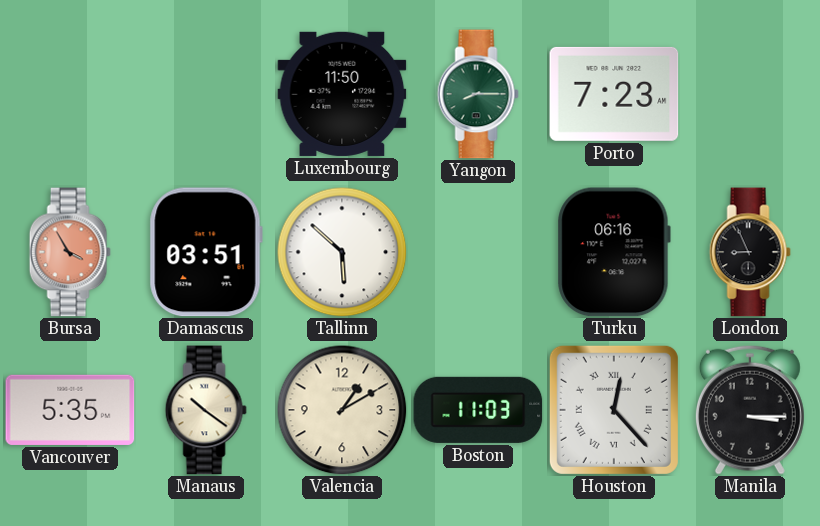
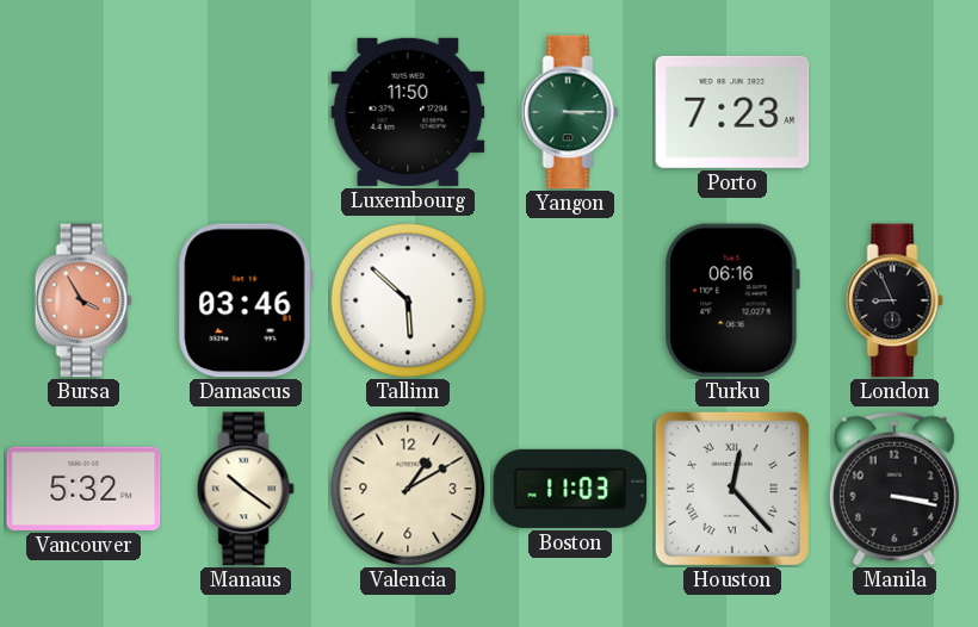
Yangon: 8:15 -> 3:15 (570, 112)
Damascus: 03:51 -> 03:46 (246, 300)
Vancouver: 5:35 -> 5:32 (83, 489)
Manila: 3:15 -> 3:17 (895, 489)
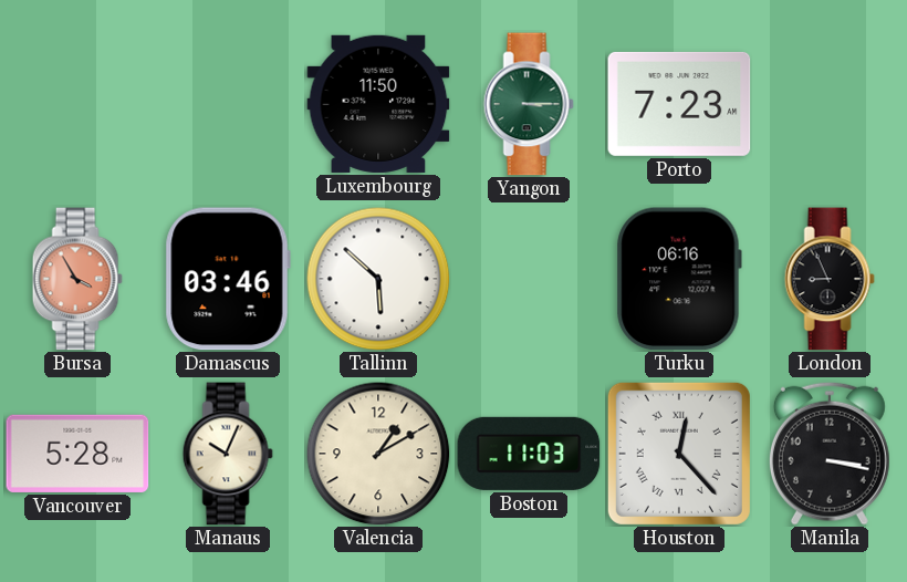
Vancouver: 5:32 -> 5:28 (77, 454)
Manaus: 10:21 -> 10:04 (228, 454)
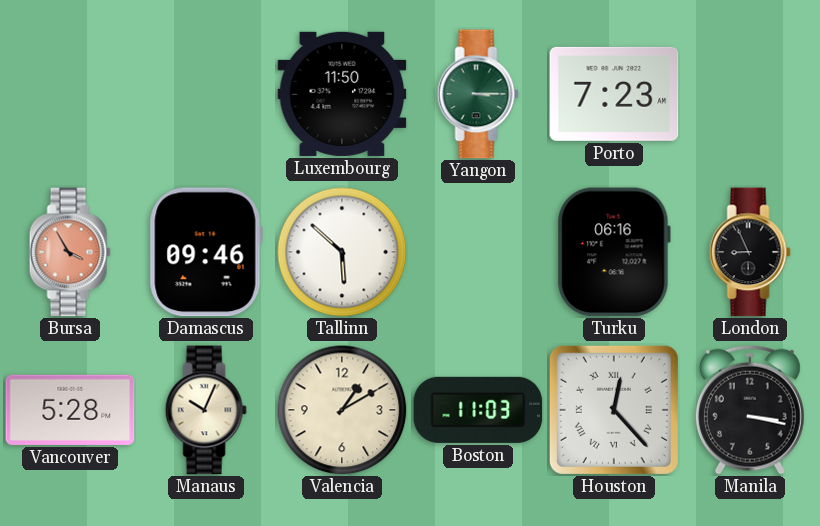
Damascus: 03:46 -> 09:46 (206, 252)
